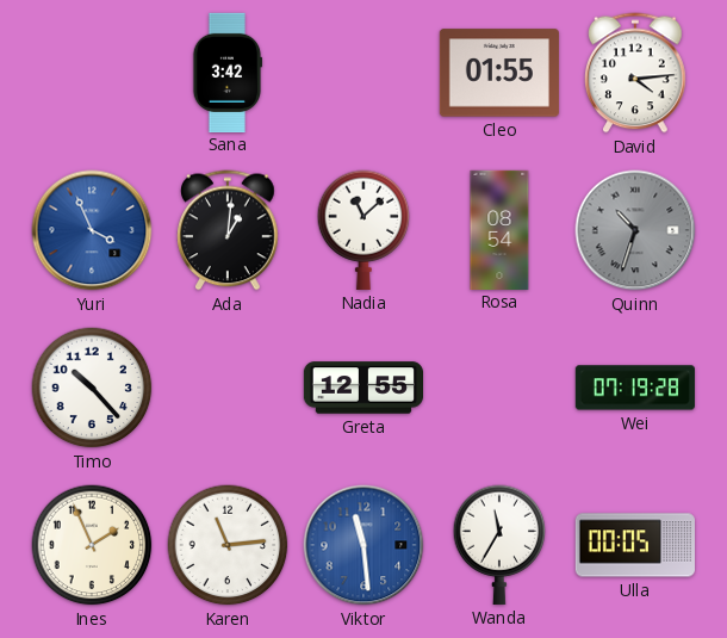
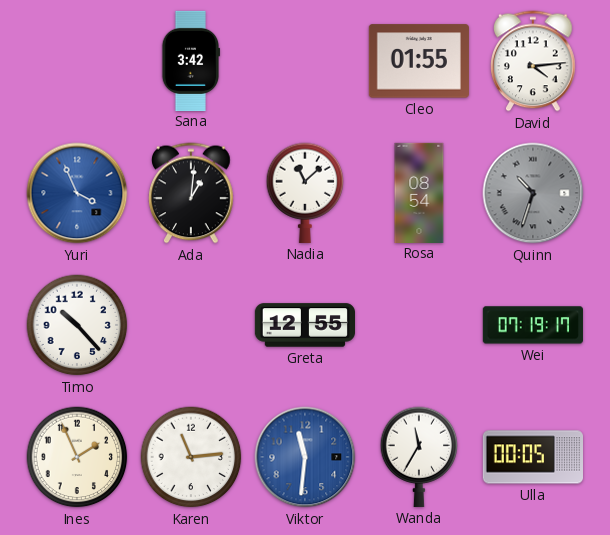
Wei: 07:19:28 -> 07:19:17 (533, 325)
Viktor: 11:29 -> 11:31 (305, 457)
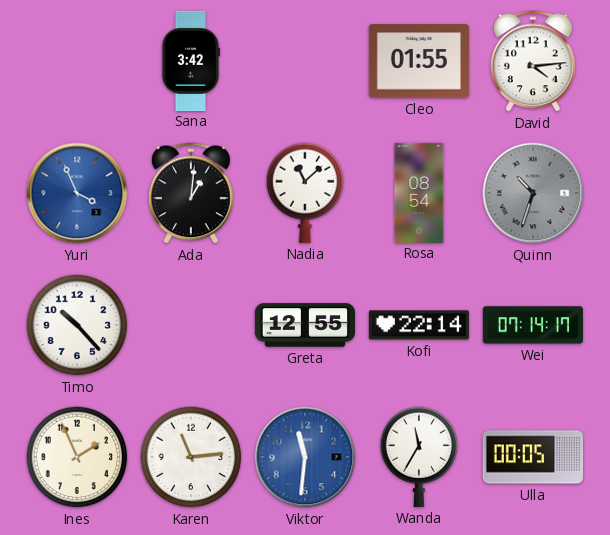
Kofi: none -> 22:14 (419, 325)
Wei: 07:19 -> 07:14 (533, 325)
